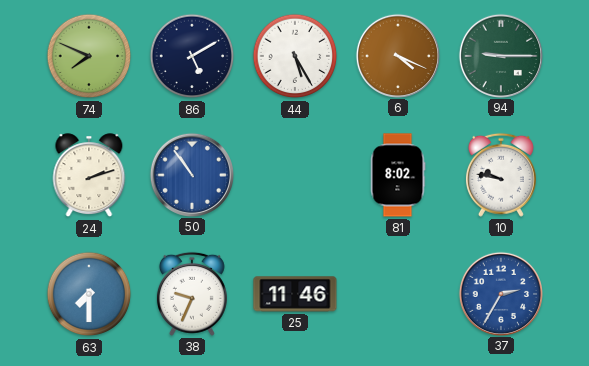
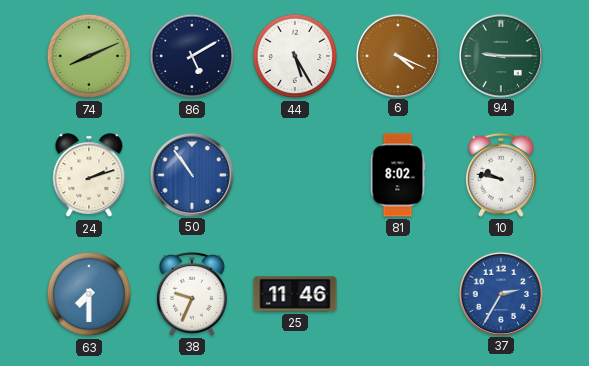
74: 7:49 -> 8:11 (89, 56)
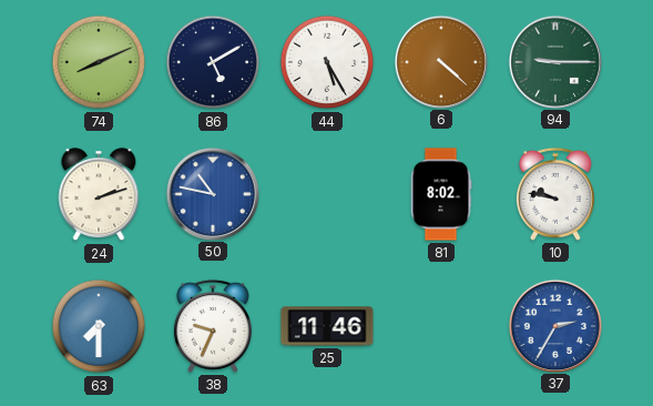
6: 4:19 -> 4:22 (440, 61)
50: 10:54 -> 10:47 (212, 193)
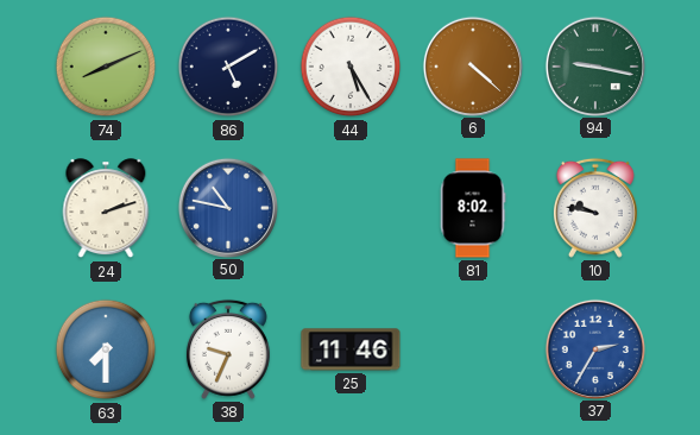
94: 9:15 -> 9:17 (594, 65)
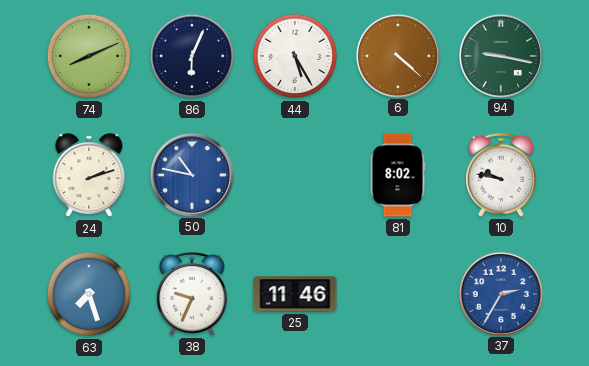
86: 5:10 -> 6:04 (192, 56)
63: 7:30 -> 7:27 (89, 294)
